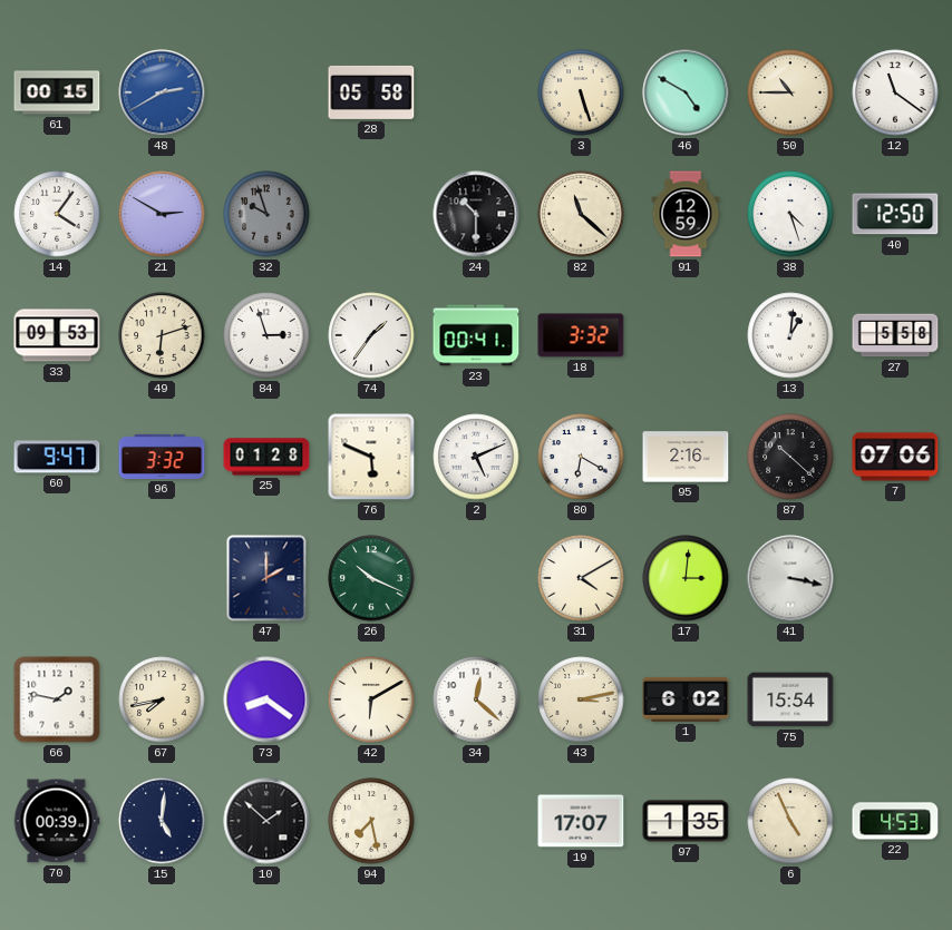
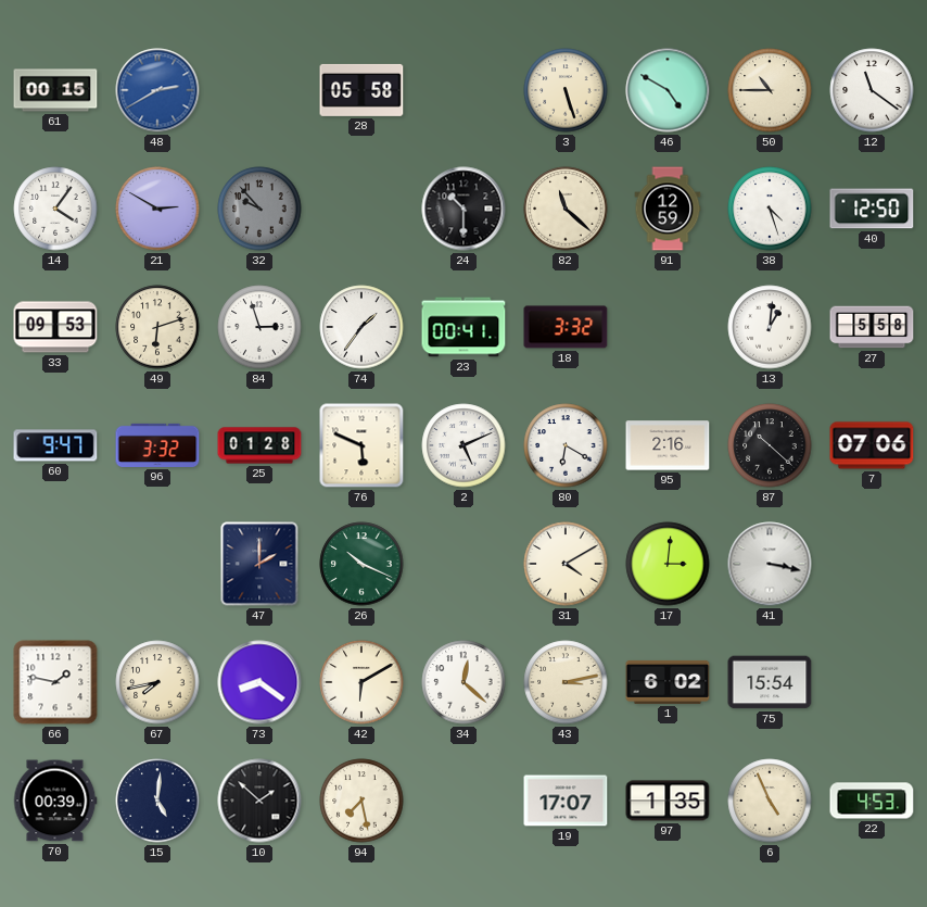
32: 9:57 -> 9:53 (259, 209)
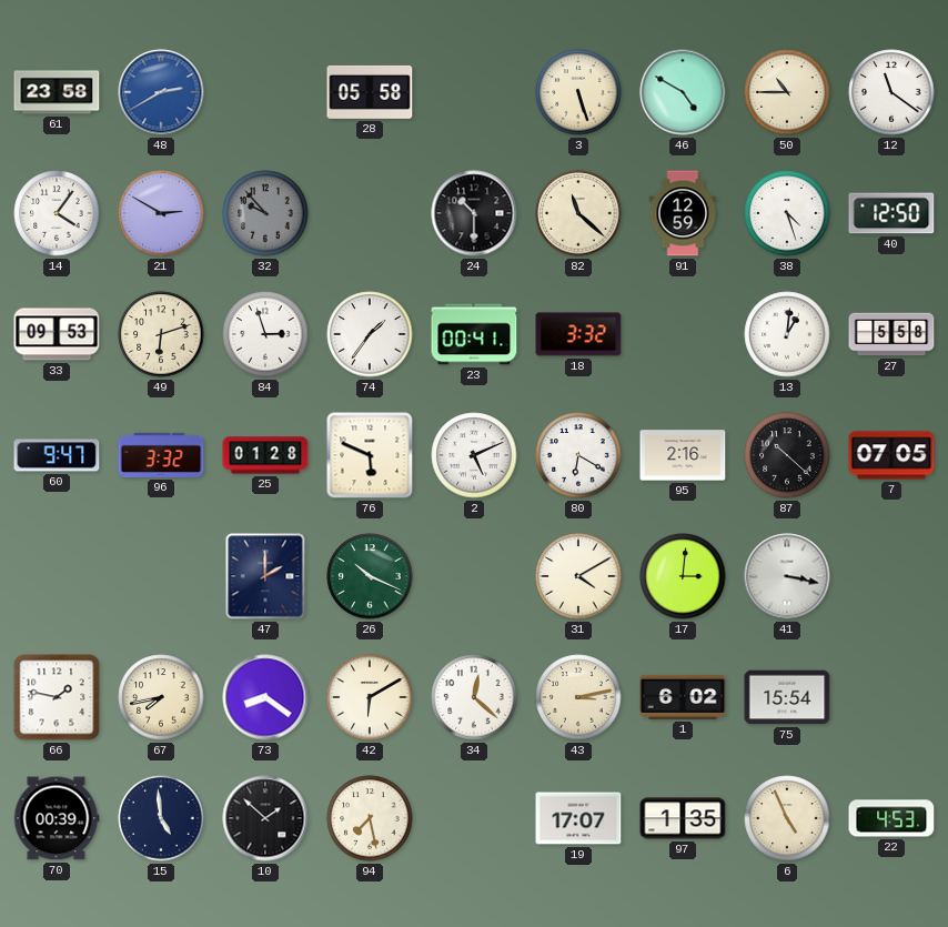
61: 00:15 -> 23:58 (57, 92)
7: 07:06 -> 07:05 (891, 455)
15: 5:01 -> 4:59 (161, 818)
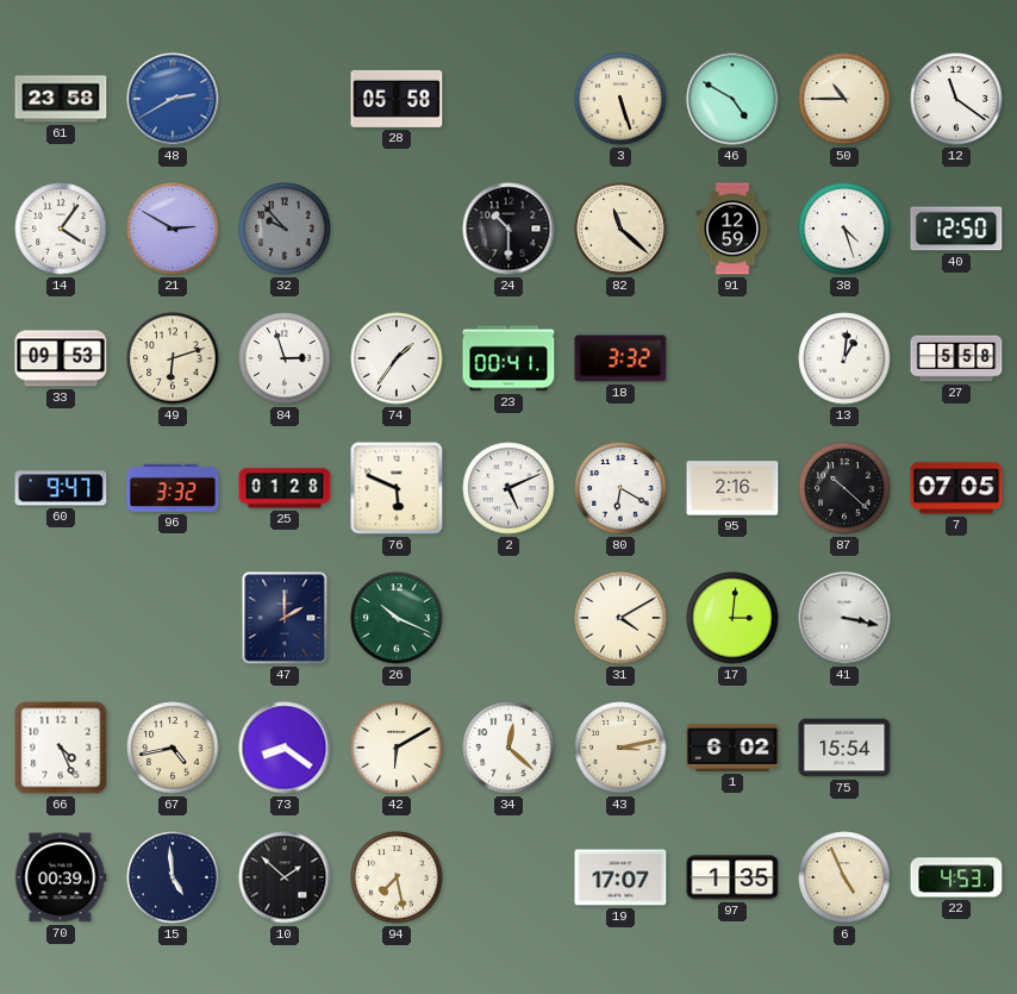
66: 1:47 -> 4:26 (61, 748)
67: 7:43 -> 4:43 (173, 748)
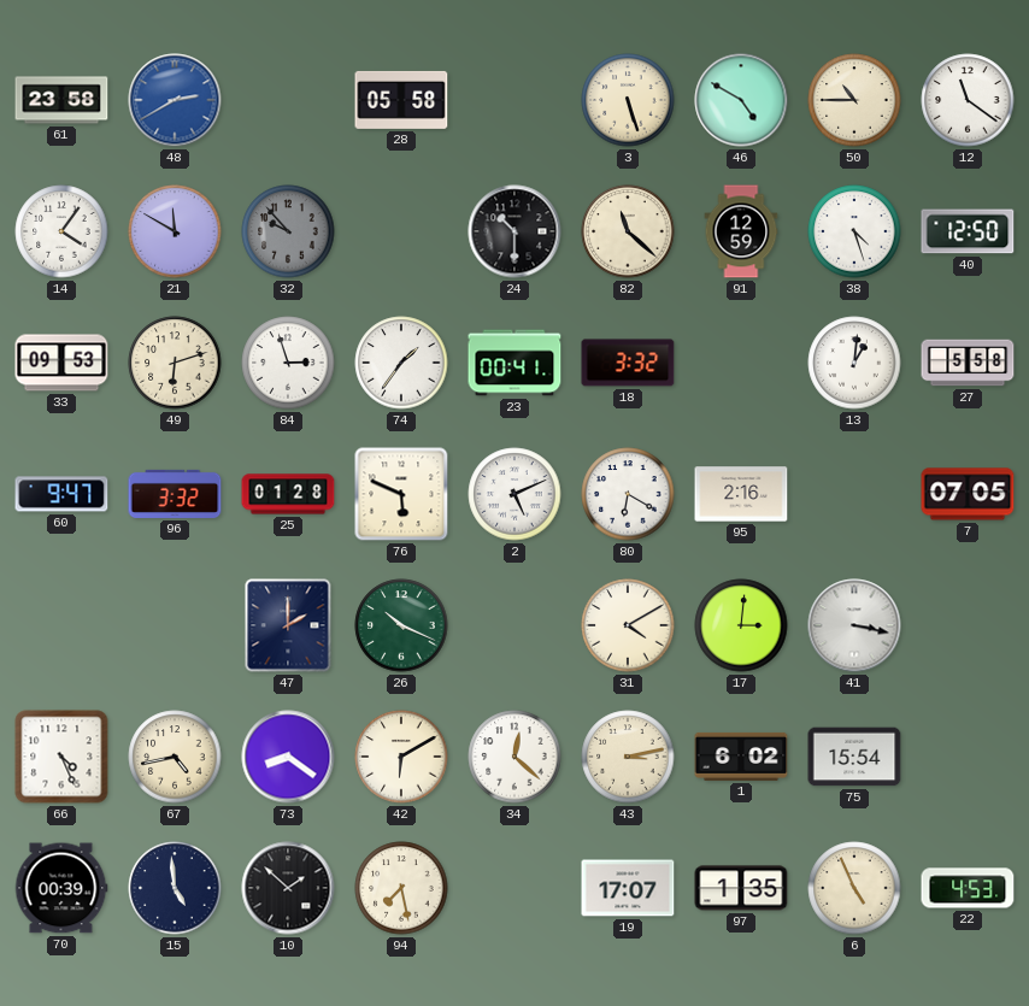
21: 2:50 -> 11:50 (175, 231)
87: 10:22 -> none (844, 488)
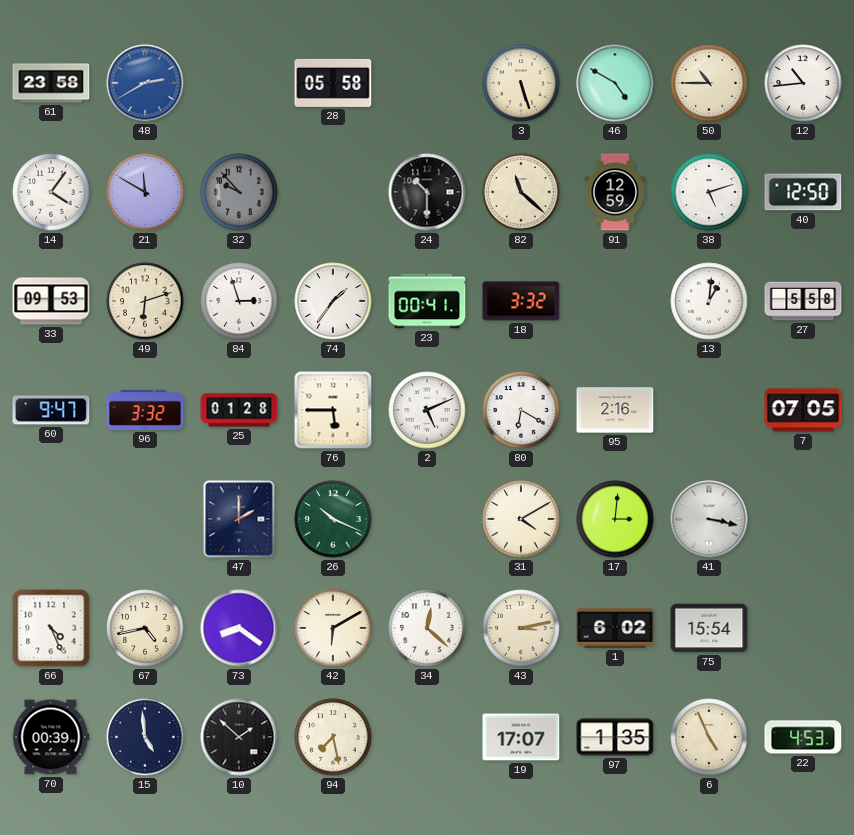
12: 11:21 -> 10:44 (803, 83)
38: 4:27 -> 5:12 (709, 192)
76: 5:49 -> 5:45 (333, 410)
